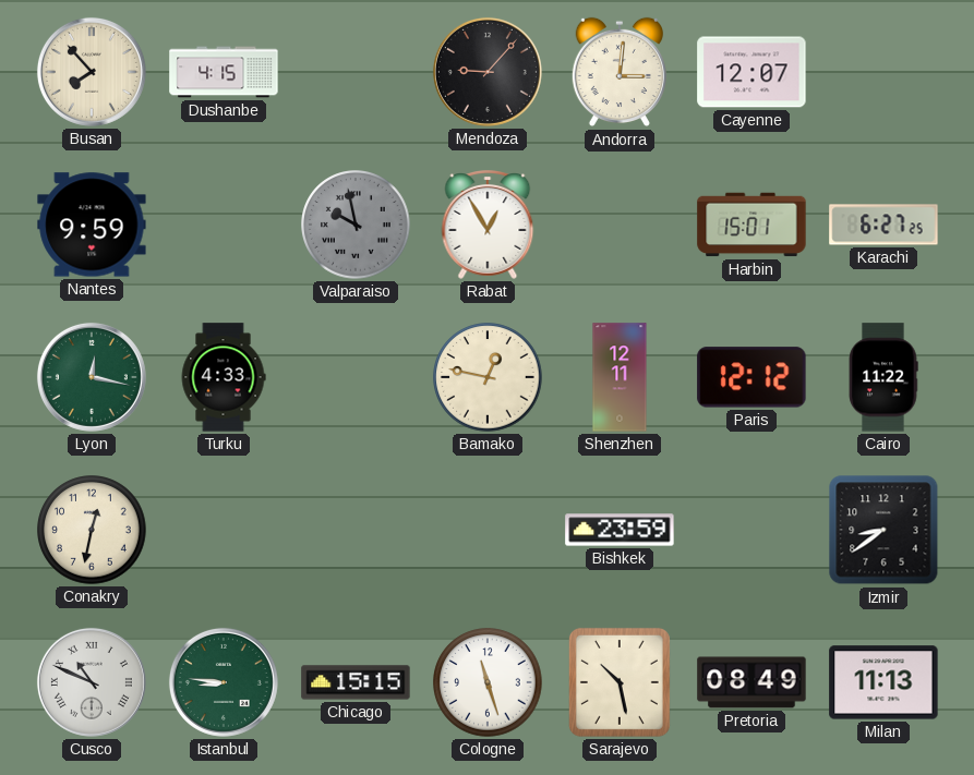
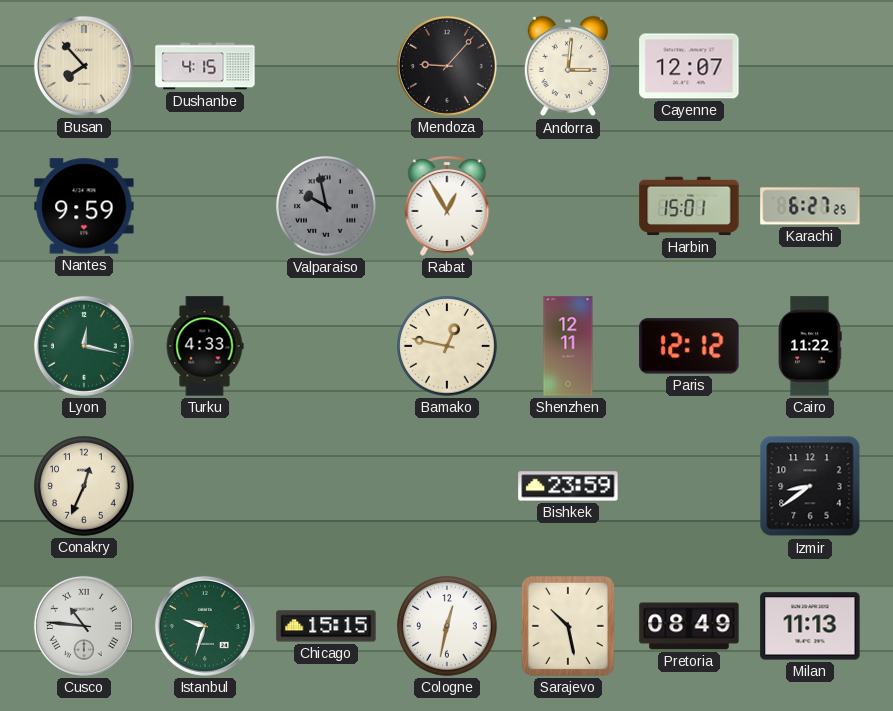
Conakry: 12:32 -> 12:34 (84, 486)
Cusco: 10:49 -> 10:46 (84, 626)
Istanbul: 8:46 -> 9:33 (205, 626)
Cologne: 11:27 -> 12:32 (447, 626)
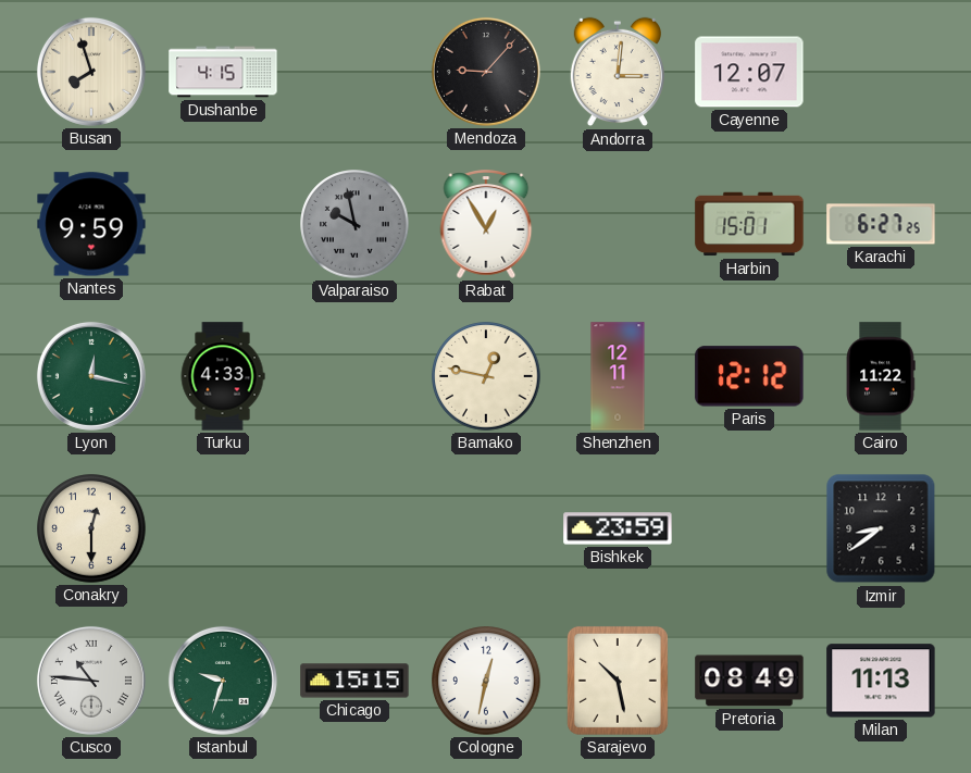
Busan: 7:53 -> 7:57 (91, 72)
Conakry: 12:34 -> 12:30 (91, 528)
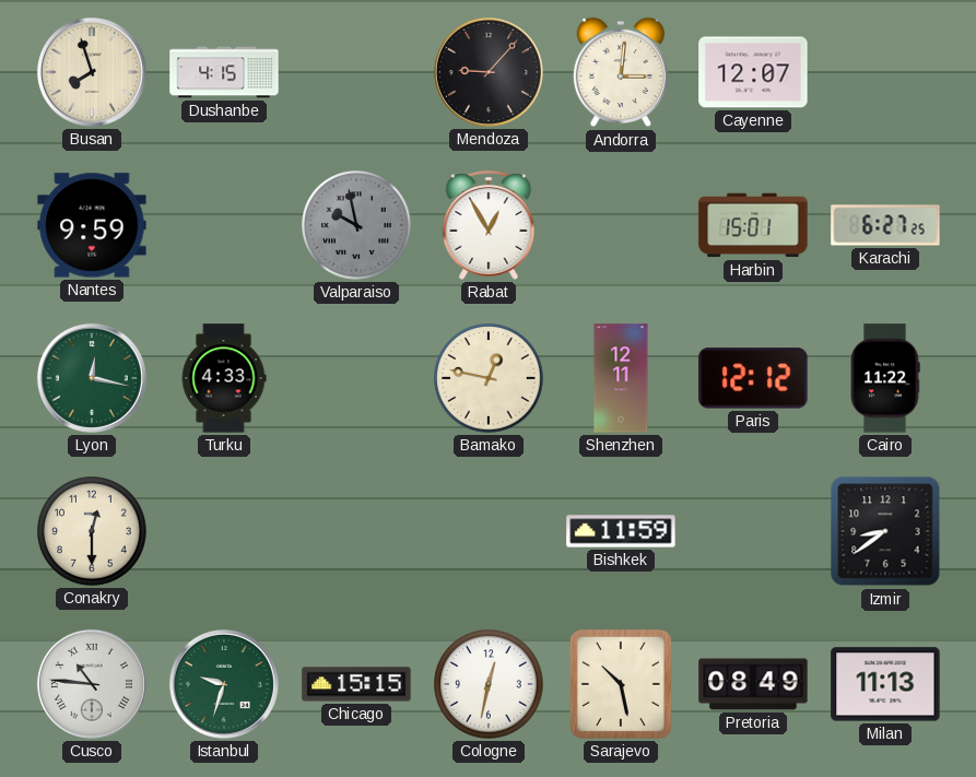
Bishkek: 23:59 -> 11:59 (621, 531)
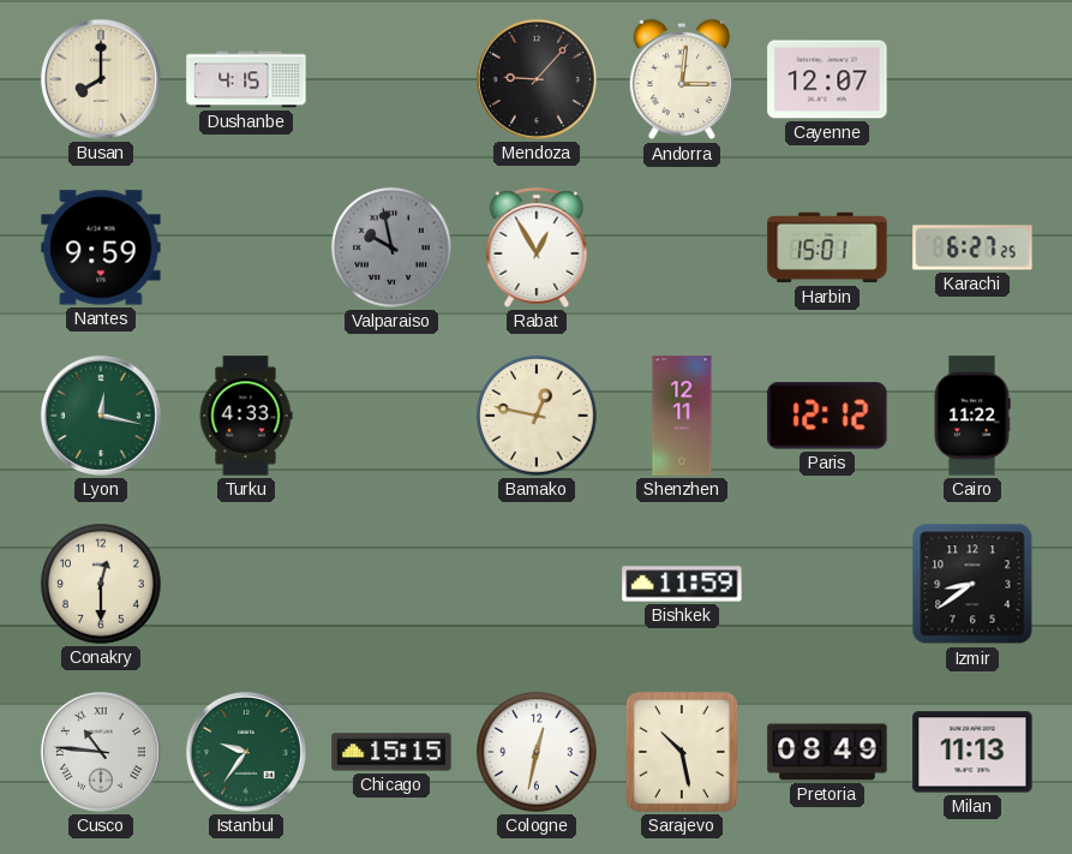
Busan: 7:57 -> 8:00 (101, 79)
Istanbul: 9:33 -> 9:36 (246, 752)
